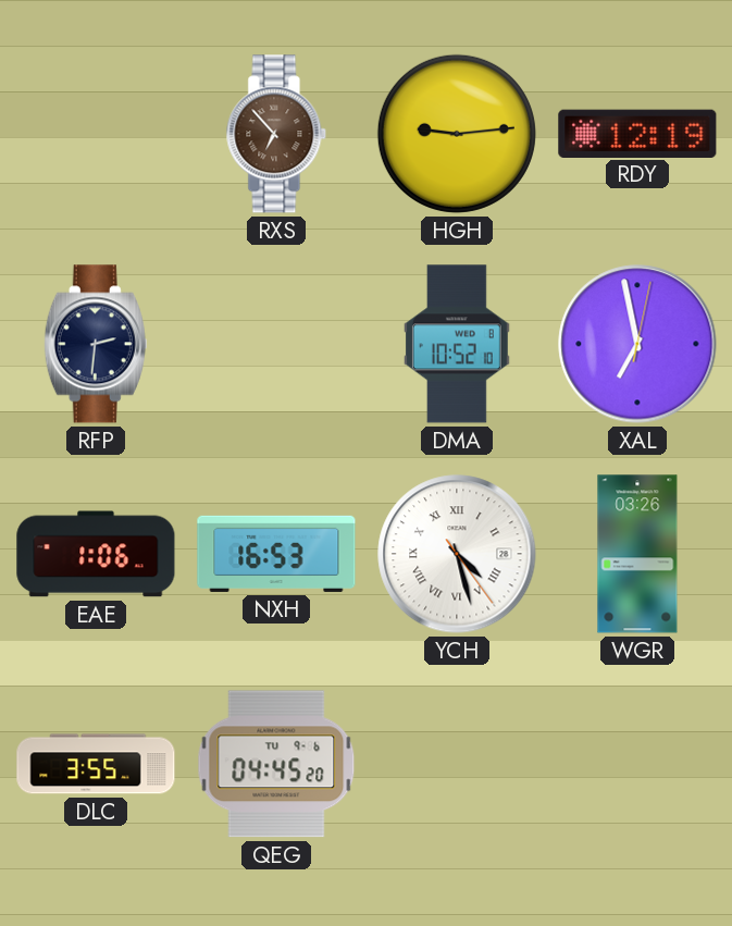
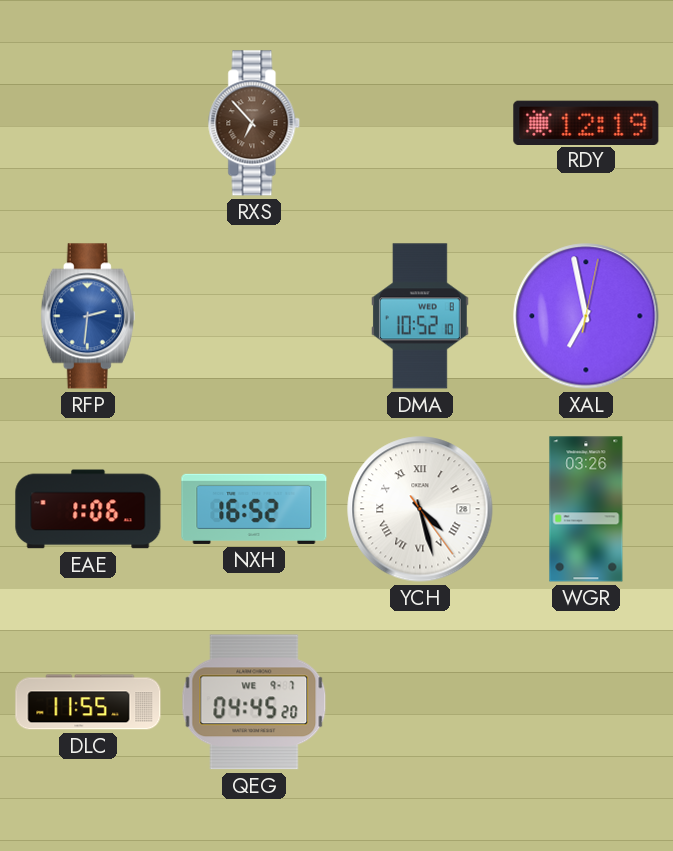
HGH: 9:14 -> none (457, 134)
RFP dial: navy -> blue (88, 316)
NXH: 16:53 -> 16:52 (254, 509)
DLC: 3:55 -> 11:55 (88, 702)
QEG date: TU 9-6 -> WE 9-7 (254, 702)
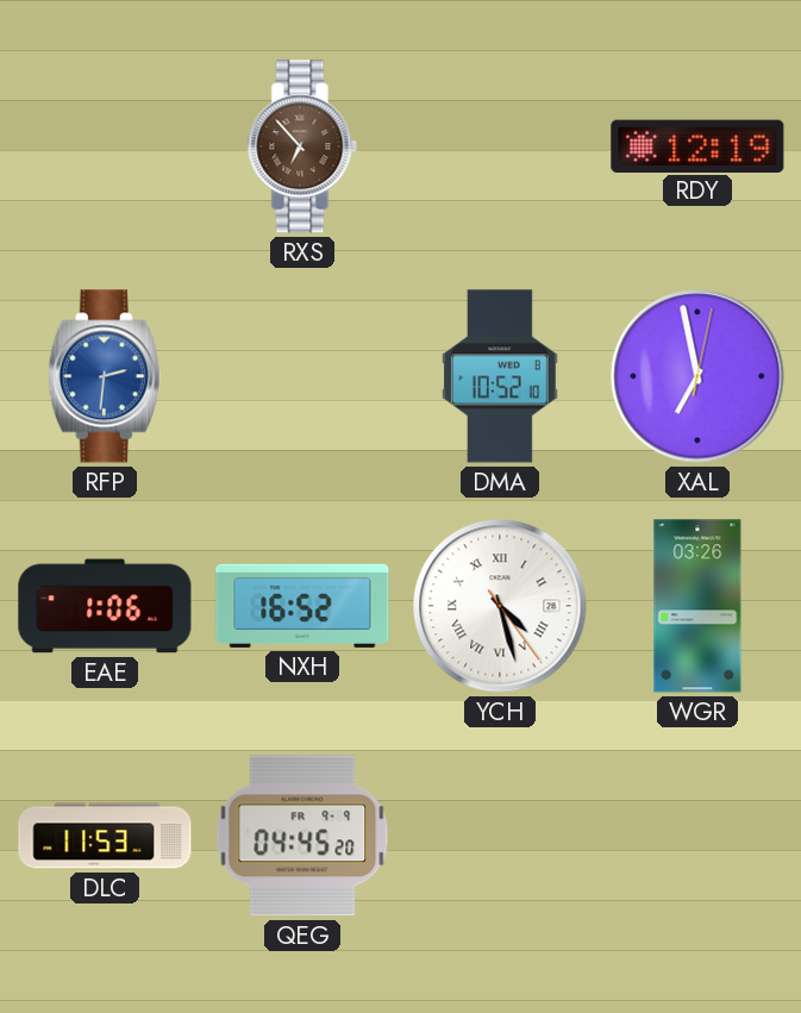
DLC: 11:55 -> 11:53 (105, 836)
QEG date: WE 9-7 -> FR 9-9 (302, 836)
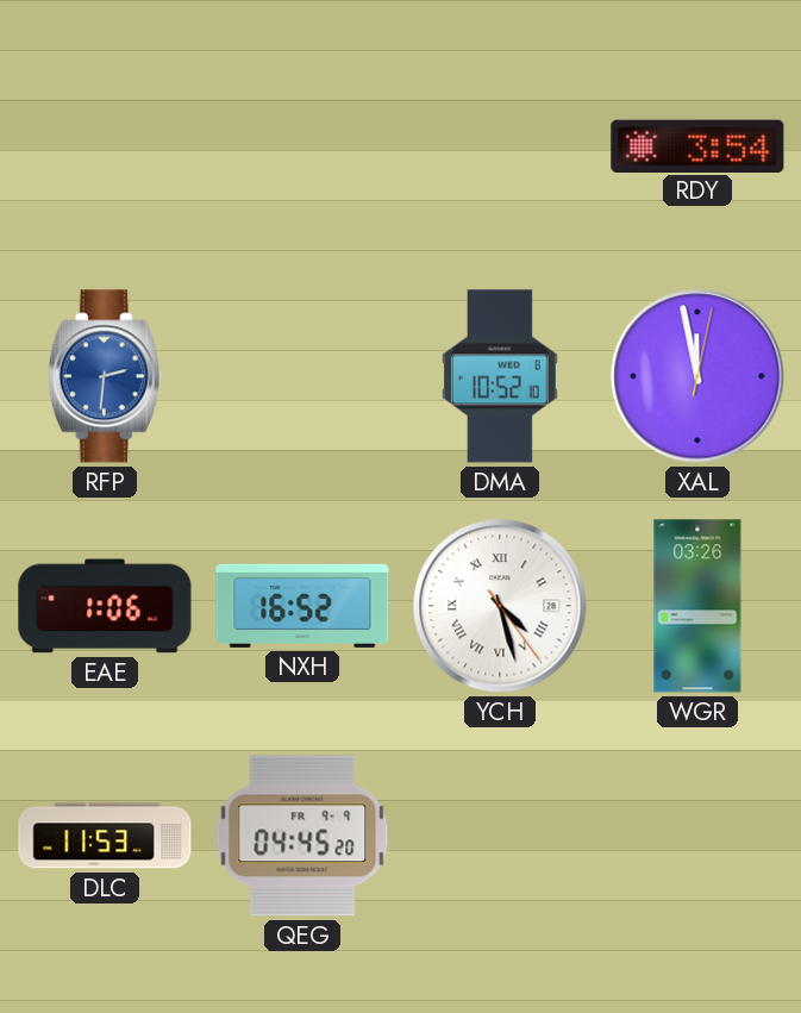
RXS: 6:53 -> none (302, 146)
RDY: 12:19 -> 3:54 (697, 145)
XAL: 6:58 -> 11:58 (697, 376)
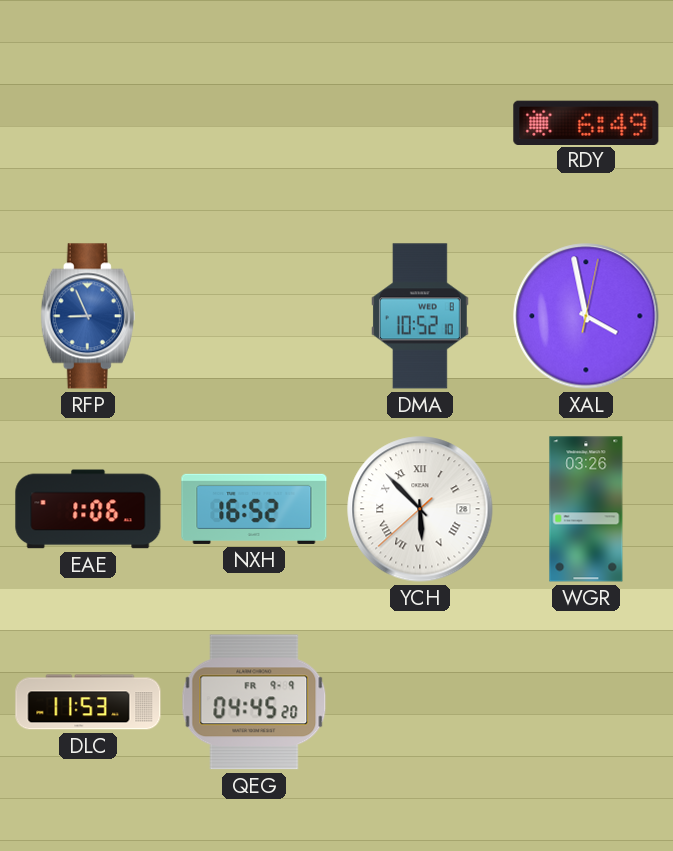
RDY: 3:54 -> 6:49 (586, 122)
RFP: 2:31 -> 8:56 (88, 316)
XAL: 11:58 -> 3:58 (586, 316)
YCH: 4:27 -> 5:52 (420, 509)
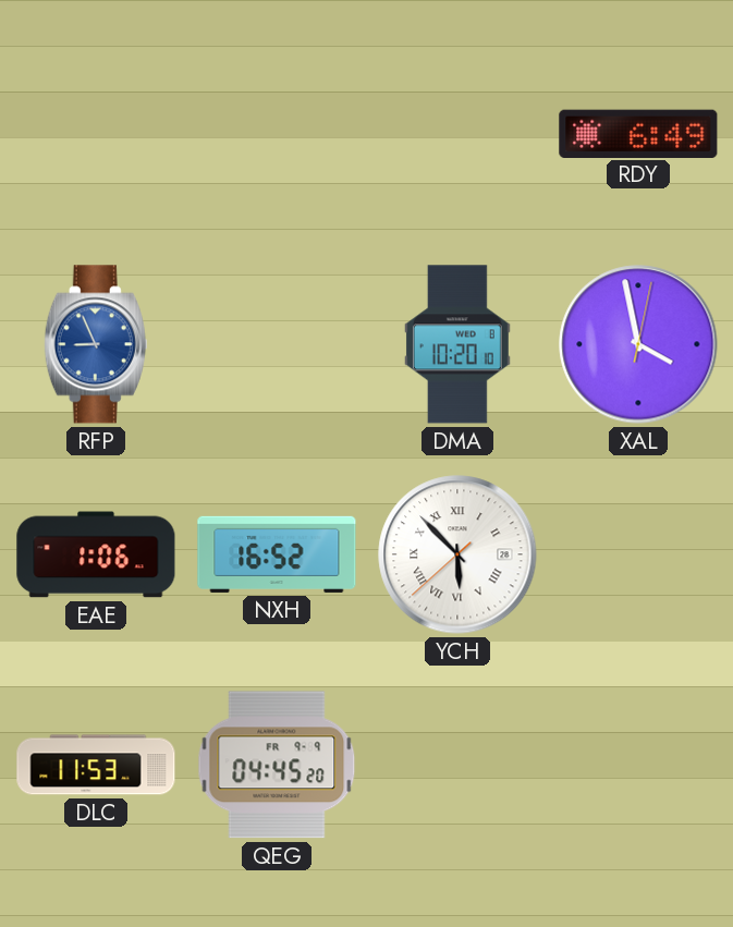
DMA: 10:52 -> 10:20 (457, 344)
WGR: 03:26 -> none (586, 509)
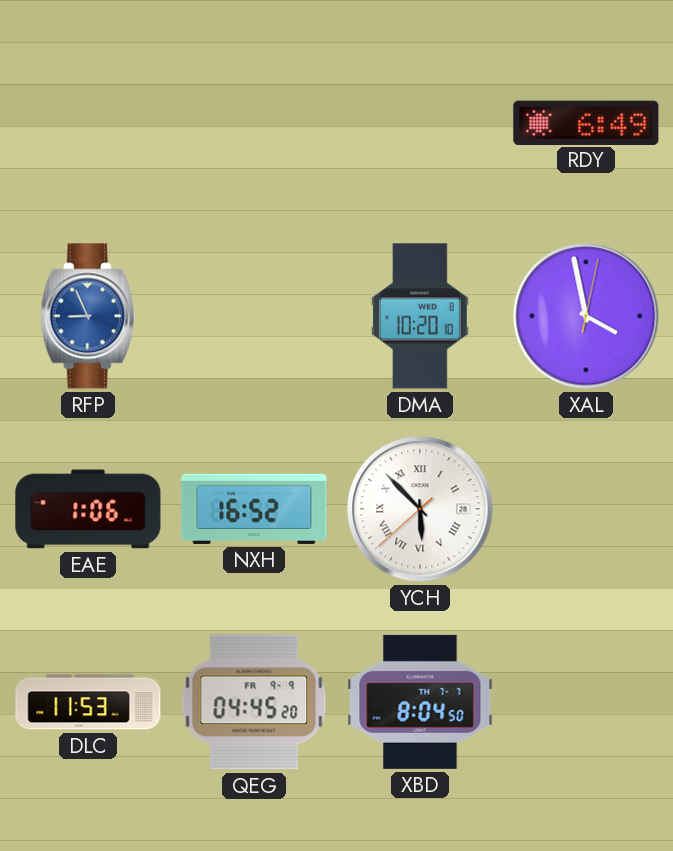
XBD: none -> 8:04 (420, 702)
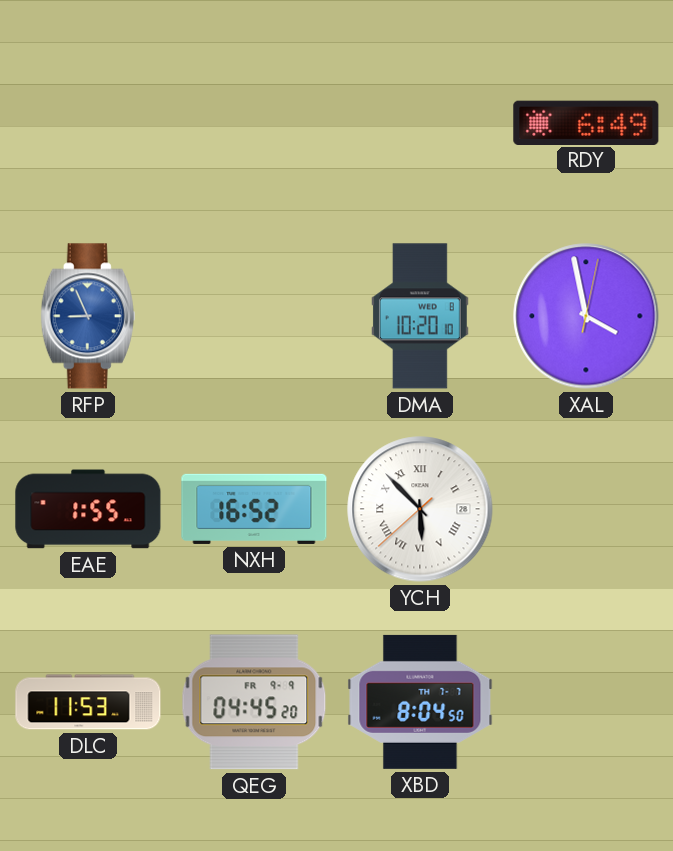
EAE: 1:06 -> 1:55 (88, 509)
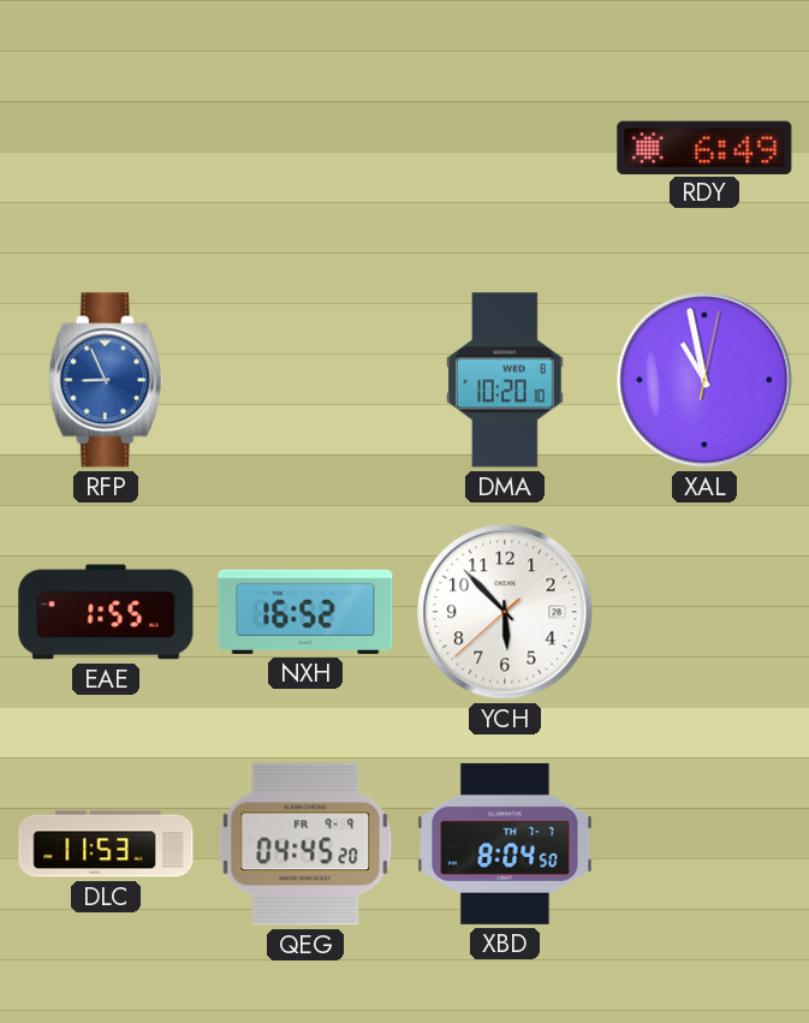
XAL: 3:58 -> 10:58 (704, 380)
YCH numerals: Roman -> Arabic (505, 612)
